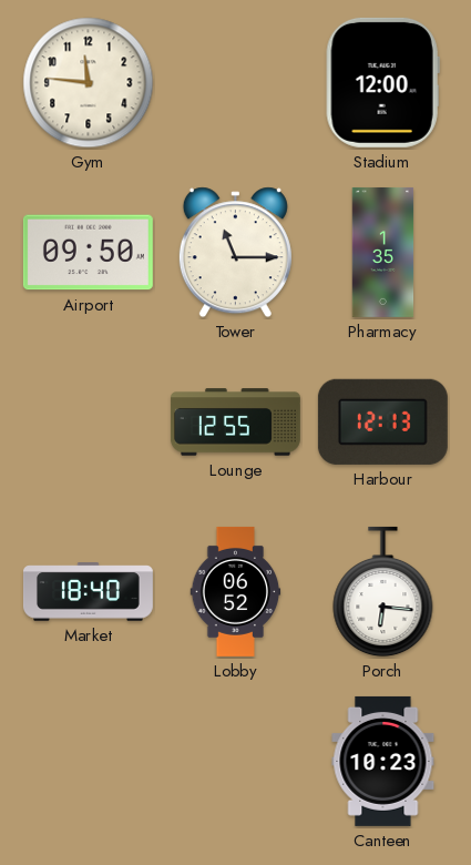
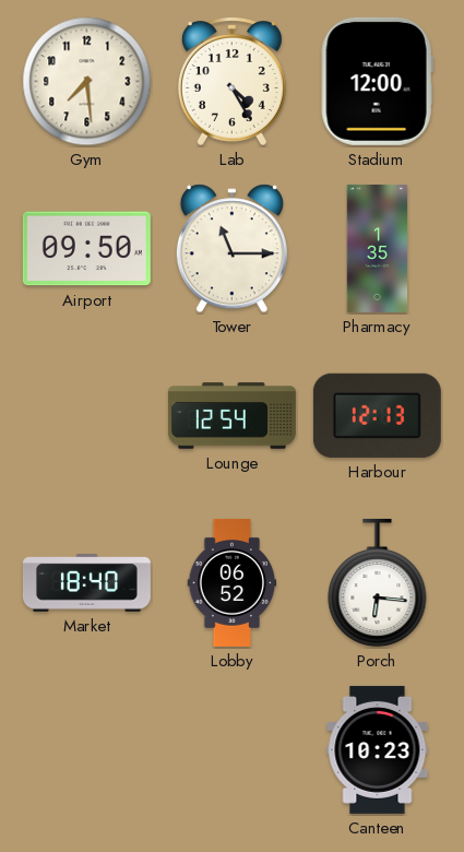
Gym: 11:46 -> 7:29 (87, 82)
Lab: none -> 4:25 (231, 82)
Lounge: 12:55 -> 12:54 (231, 416)
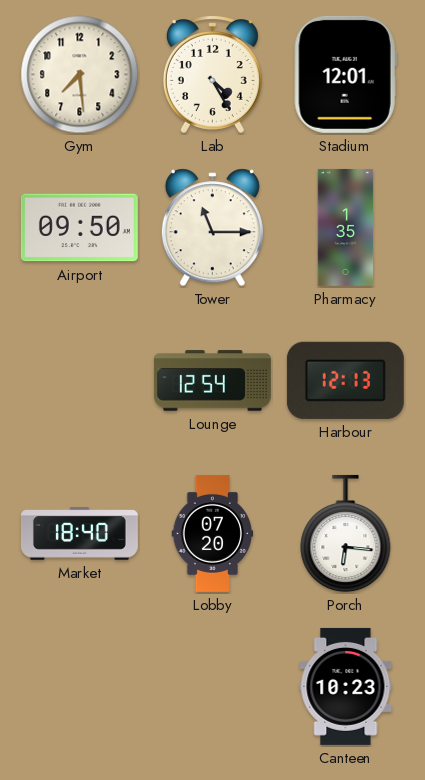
Stadium: 12:00 -> 12:01 (345, 74)
Lobby: 06:52 -> 07:20 (213, 533)
